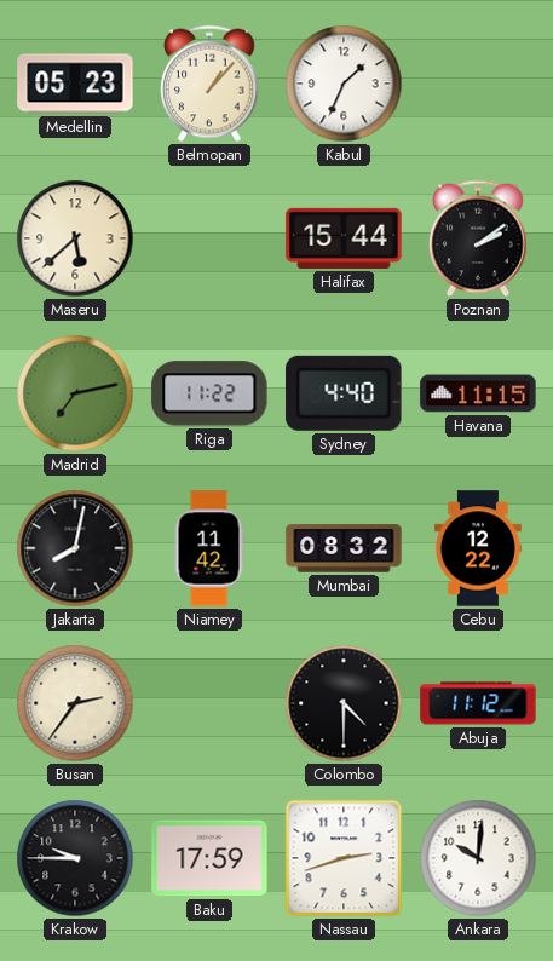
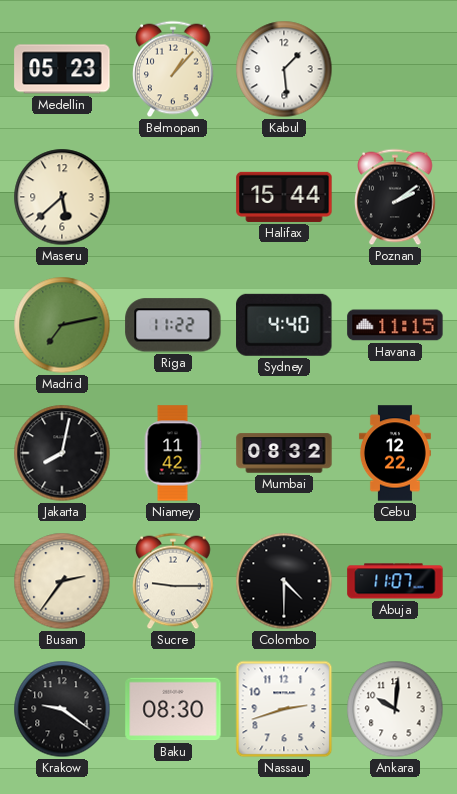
Kabul: 1:34 -> 1:29 (284, 69)
Sucre: none -> 9:15 (174, 581)
Abuja: 11:12 -> 11:07 (395, 581)
Krakow: 9:45 -> 9:21 (62, 709)
Baku: 17:59 -> 08:30 (173, 709)
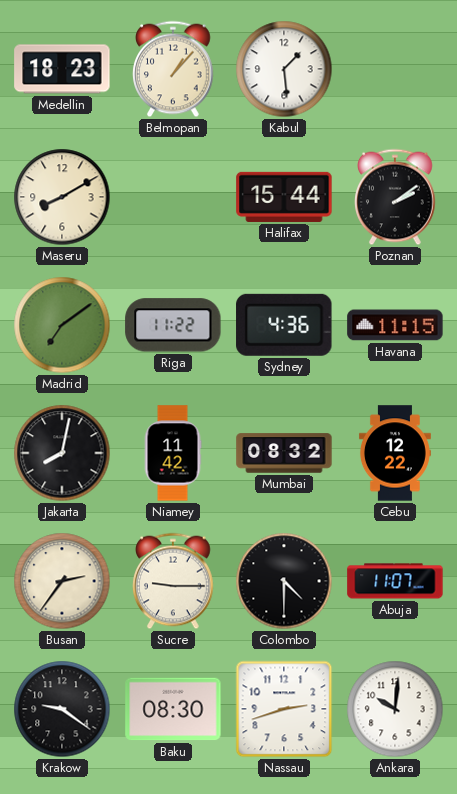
Medellin: 05:23 -> 18:23 (62, 69)
Maseru: 5:38 -> 8:10 (62, 197)
Madrid: 7:13 -> 7:09 (62, 325)
Sydney: 4:40 -> 4:36 (284, 325)
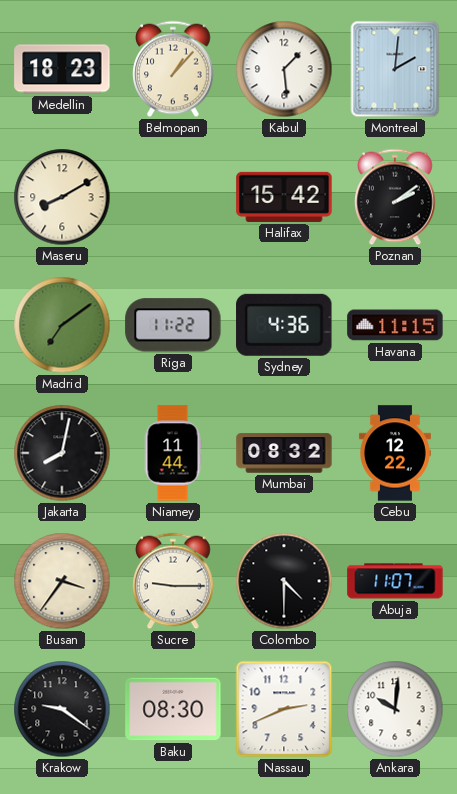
Montreal: none -> 2:01 (395, 69)
Halifax: 15:44 -> 15:42 (284, 197)
Niamey: 11:42 -> 11:44 (173, 453)
Busan: 2:36 -> 3:36 (62, 581)
Nassau: 2:42 -> 2:41 (284, 709)
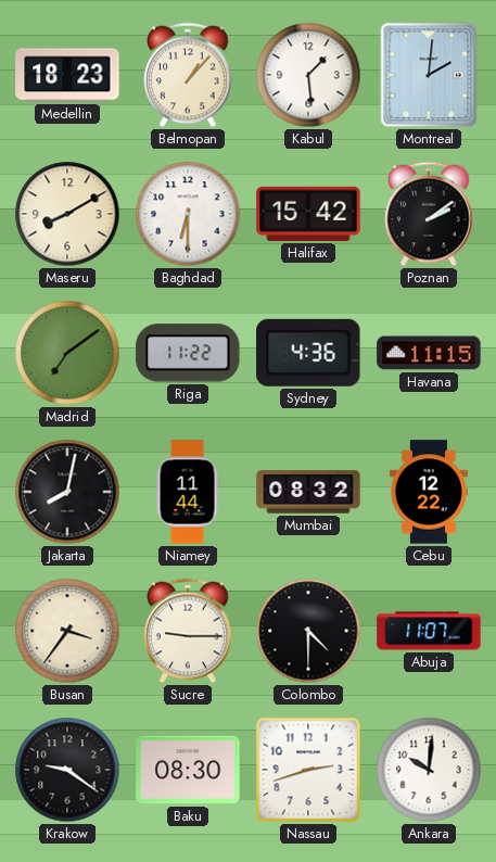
Baghdad: none -> 6:30 (188, 214)
Nassau: 2:41 -> 2:42 (308, 770)
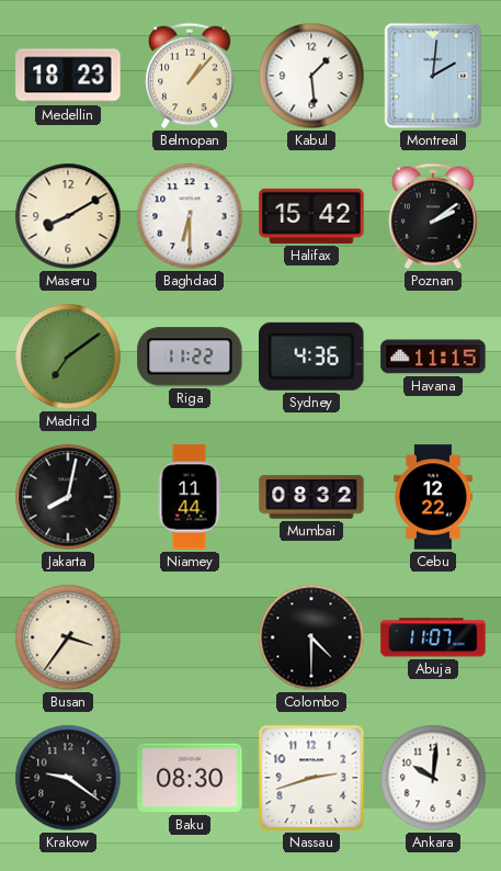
Sucre: 9:15 -> none (189, 631)
